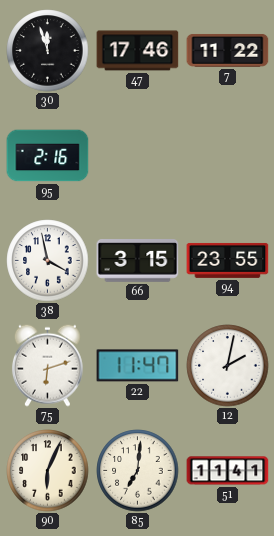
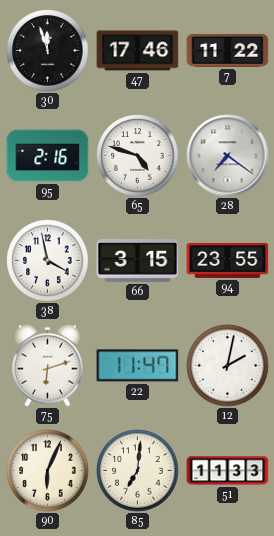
65: none -> 4:48 (138, 156)
28: none -> 7:21 (228, 156)
51: 11:41 -> 11:33 (228, 471)
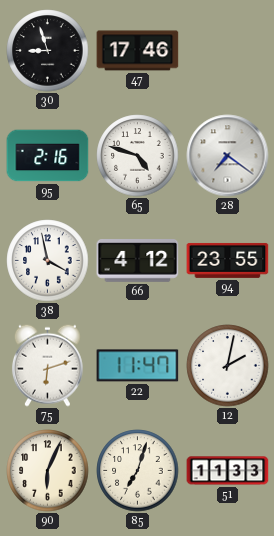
30: 11:57 -> 8:57 (48, 51)
7: 11:22 -> none (228, 50)
66: 3:15 -> 4:12 (138, 261)
85: 7:01 -> 7:03 (138, 471)
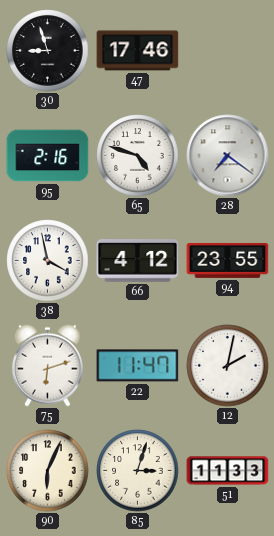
85: 7:03 -> 3:03 (138, 471)
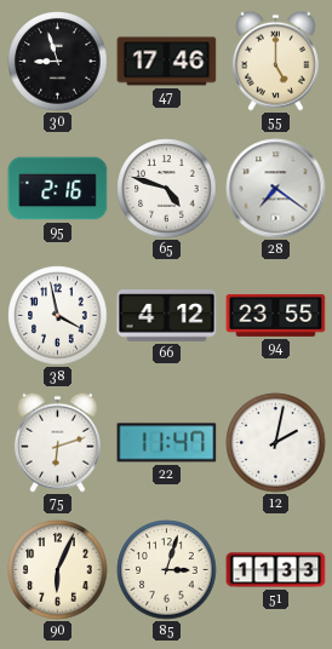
55: none -> 5:00 (275, 61)
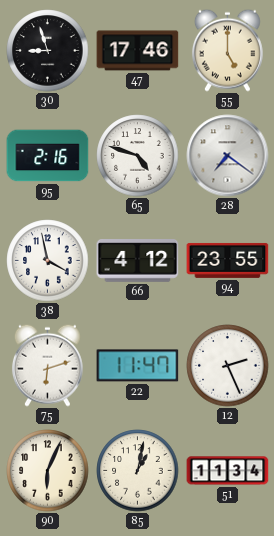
12: 2:02 -> 2:26 (228, 366)
85: 3:03 -> 1:02 (138, 471)
51: 11:33 -> 11:34 (228, 471)
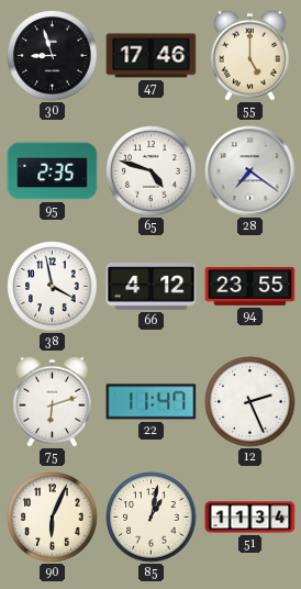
95: 2:16 -> 2:35 (53, 171)
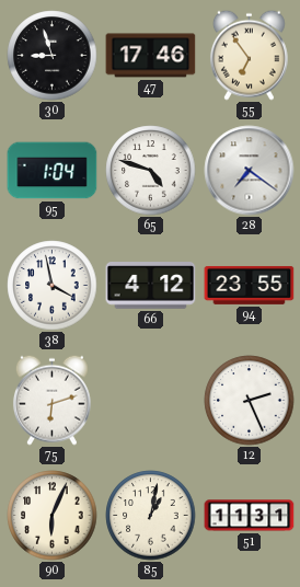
55: 5:00 -> 6:54 (249, 55)
95: 2:35 -> 1:04 (53, 171)
22: 11:47 -> none (152, 402)
51: 11:34 -> 11:31 (250, 516)
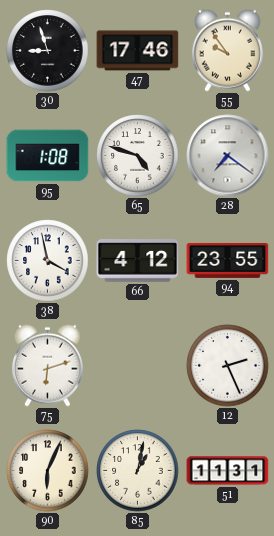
55: 6:54 -> 9:54 (227, 50)
95: 1:04 -> 1:08 (48, 156)
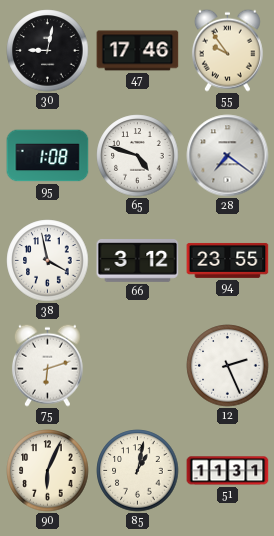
30: 8:57 -> 9:02 (48, 51)
66: 4:12 -> 3:12 (138, 261)
